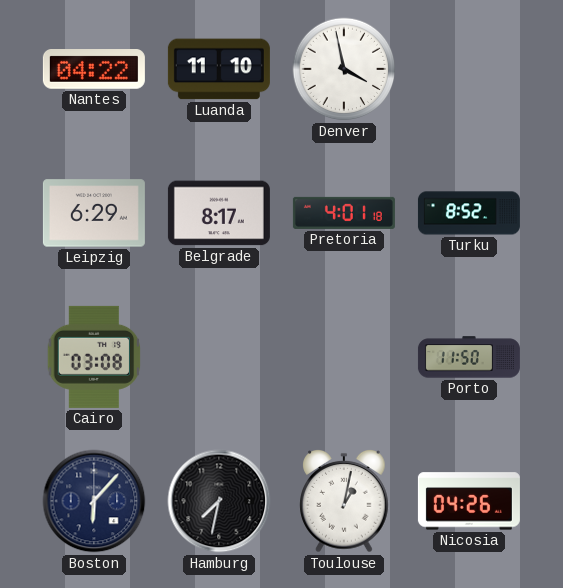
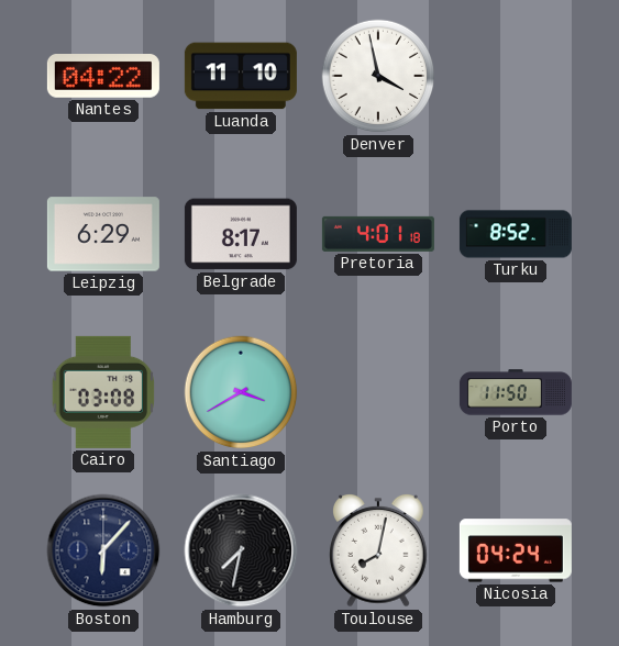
Santiago: none -> 3:40 (241, 392)
Toulouse: 1:02 -> 8:02 (378, 552)
Nicosia: 04:26 -> 04:24 (516, 550)
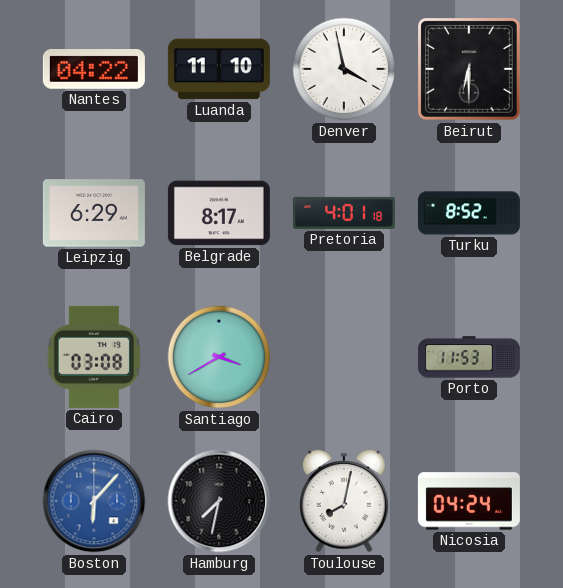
Beirut: none -> 6:30 (470, 70)
Porto: 11:50 -> 11:53 (469, 357)
Boston dial: navy -> blue (94, 501)
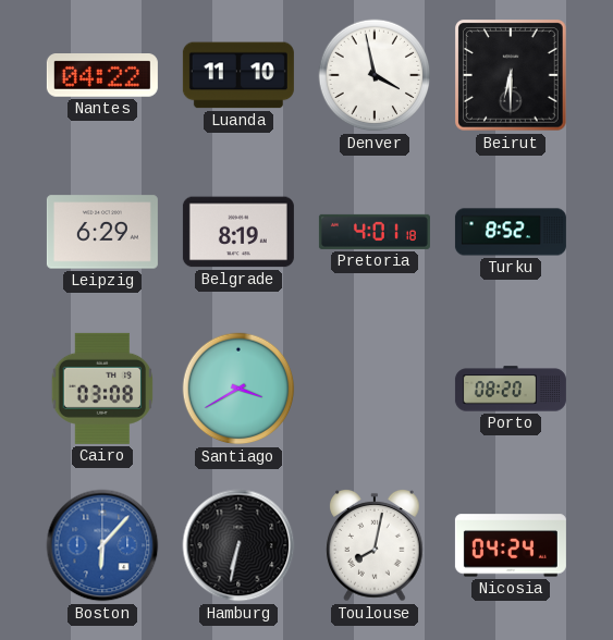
Belgrade: 8:17 -> 8:19 (238, 232)
Porto: 11:53 -> 08:20 (511, 389)
Hamburg: 7:32 -> 6:32 (238, 545)
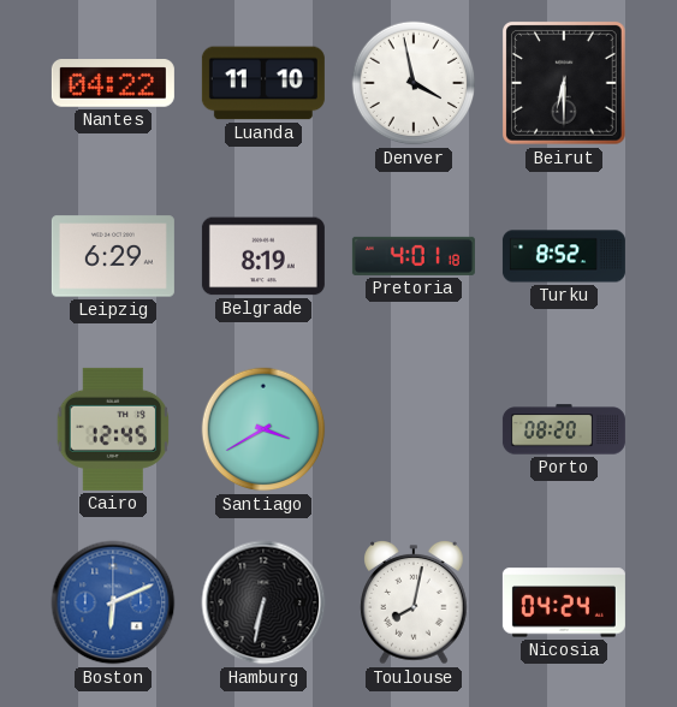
Cairo: 03:08 -> 12:45 (113, 429)
Boston: 6:07 -> 6:11 (113, 602)
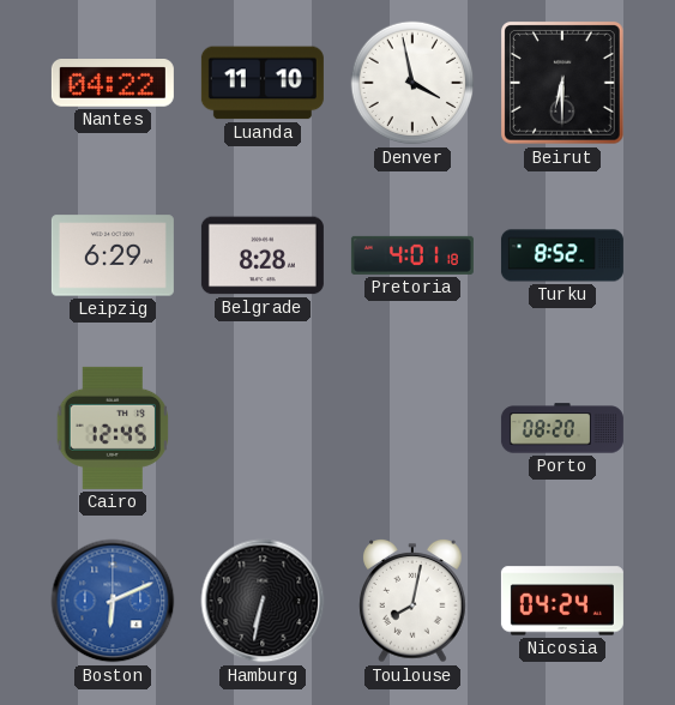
Belgrade: 8:19 -> 8:28 (263, 255)
Santiago: 3:40 -> none (263, 429)
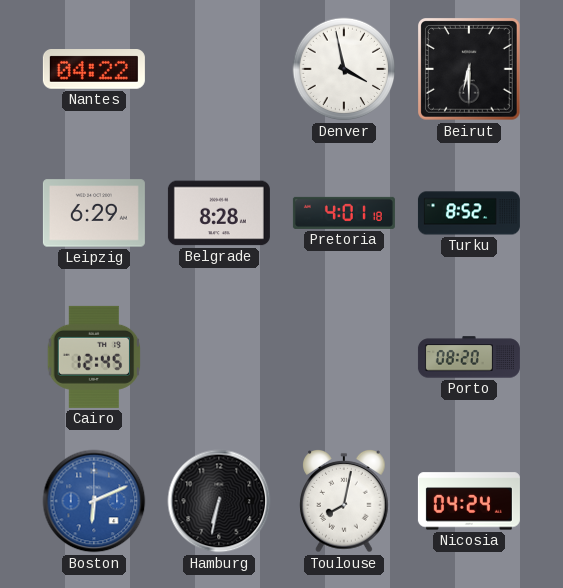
Luanda: 11:10 -> none (263, 83)
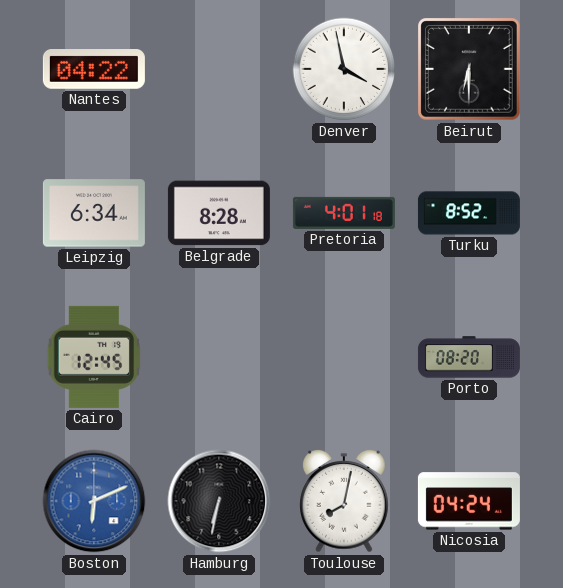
Leipzig: 6:29 -> 6:34 (94, 213)
